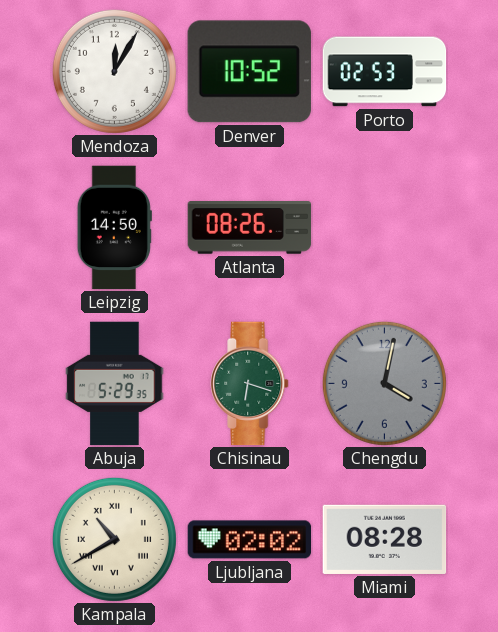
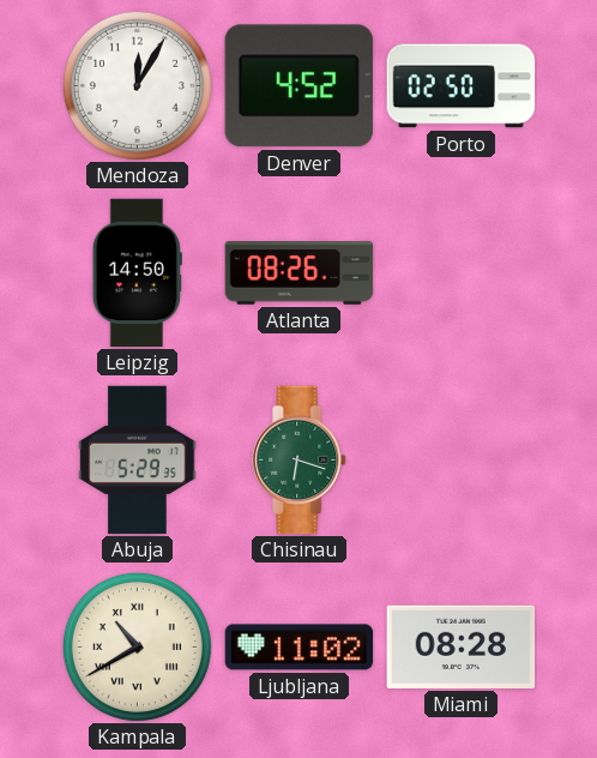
Denver: 10:52 -> 4:52 (298, 86)
Porto: 02:53 -> 02:50 (462, 86)
Chengdu: 4:02 -> none (384, 383)
Ljubljana: 02:02 -> 11:02 (300, 648)
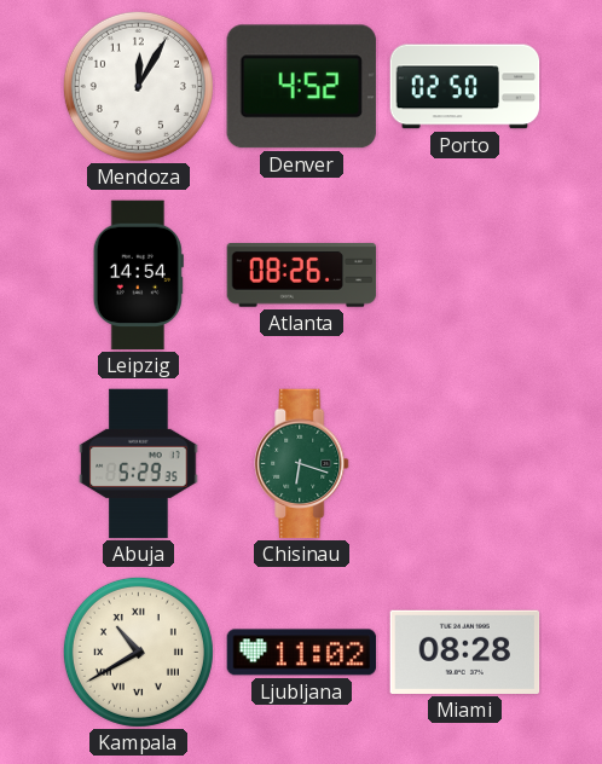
Leipzig: 14:50 -> 14:54 (138, 276)
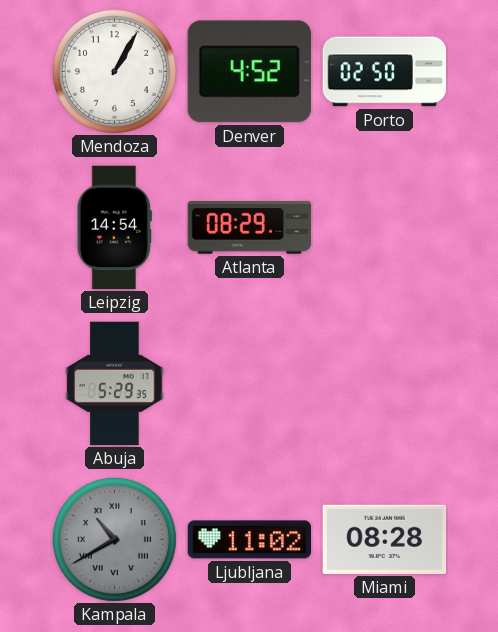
Mendoza: 12:05 -> 1:05 (114, 71)
Atlanta: 08:26 -> 08:29 (250, 228)
Chisinau: 6:18 -> none (302, 464)
Kampala dial: cream -> grey (114, 539)
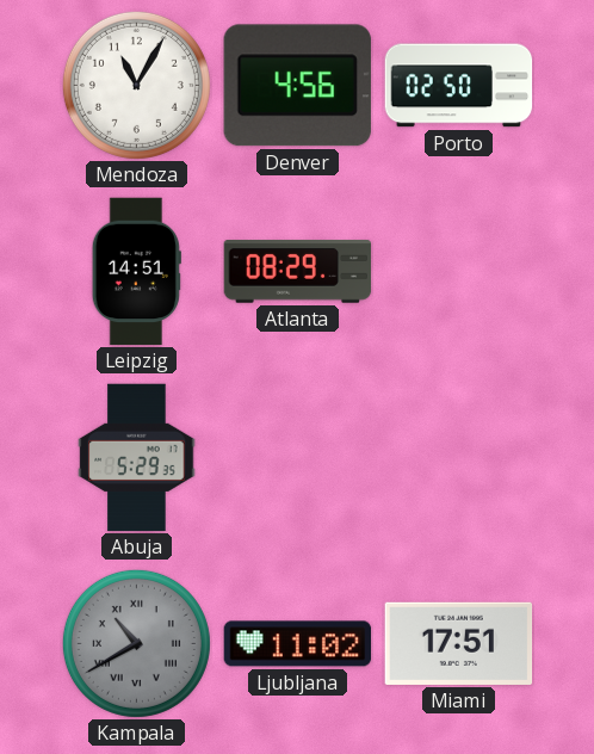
Mendoza: 1:05 -> 11:05 (136, 85)
Denver: 4:52 -> 4:56 (297, 86)
Leipzig: 14:54 -> 14:51 (136, 272)
Miami: 08:28 -> 17:51 (459, 643)
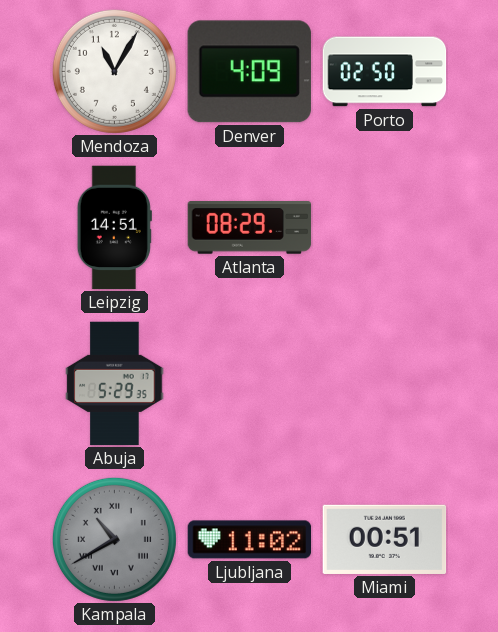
Denver: 4:56 -> 4:09 (249, 72)
Miami: 17:51 -> 00:51 (385, 539)
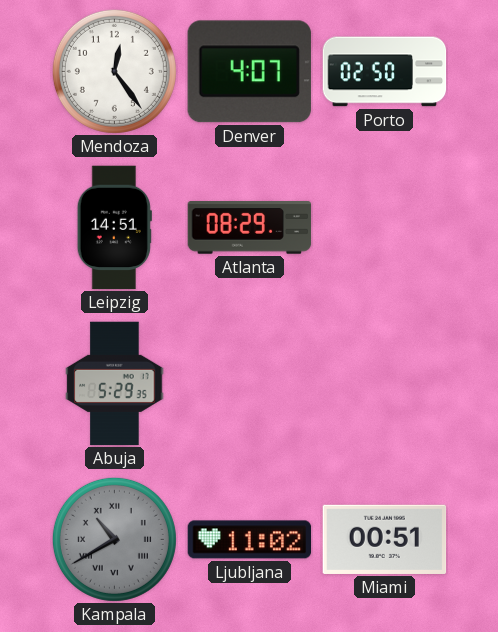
Mendoza: 11:05 -> 12:24 (114, 71)
Denver: 4:09 -> 4:07 (249, 72)
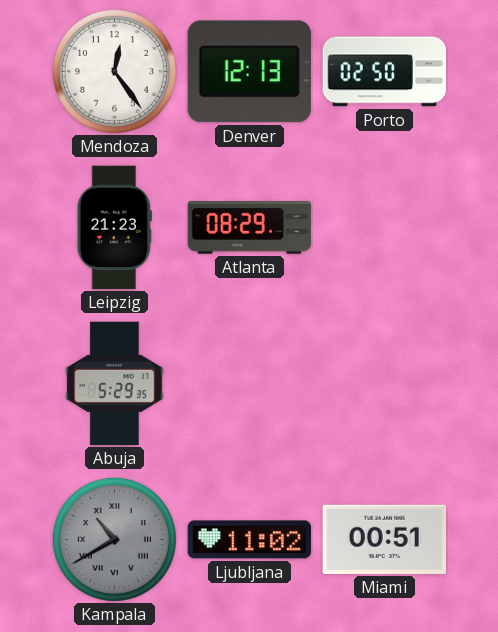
Denver: 4:07 -> 12:13 (249, 72)
Leipzig: 14:51 -> 21:23 (114, 228)
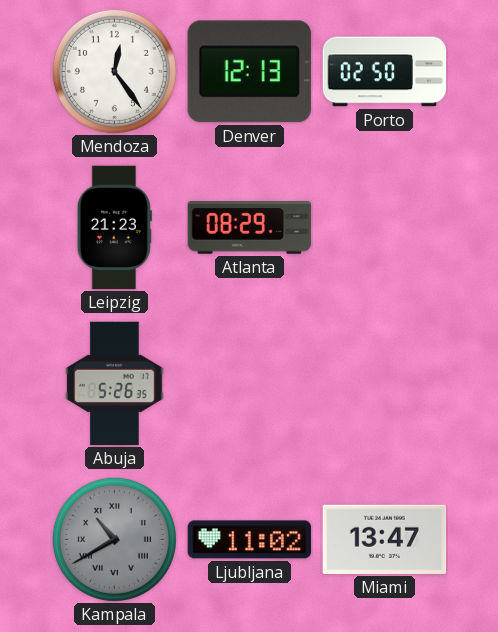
Abuja: 5:29 -> 5:26 (115, 384)
Miami: 00:51 -> 13:47 (385, 539)
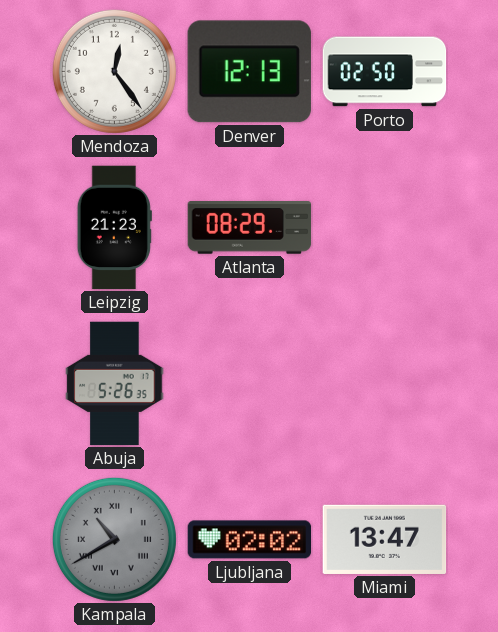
Ljubljana: 11:02 -> 02:02 (250, 540)
